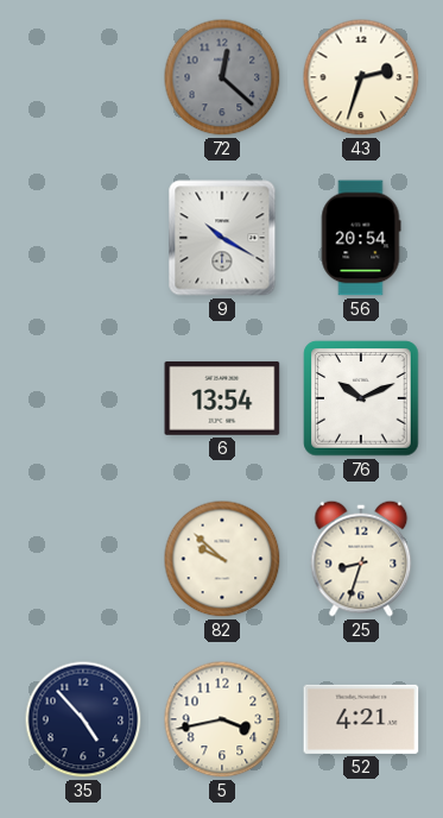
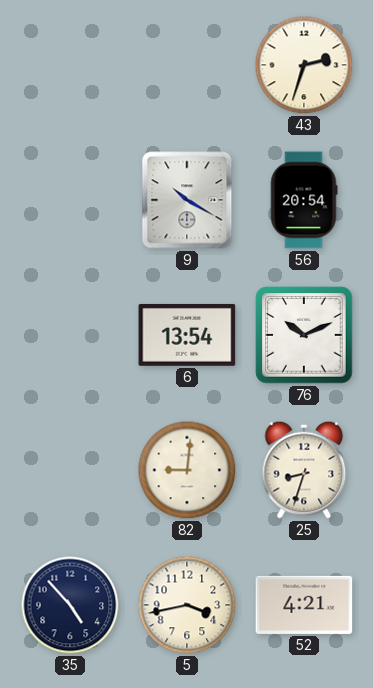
72: 12:22 -> none (222, 77)
82: 9:52 -> 9:01 (187, 470)
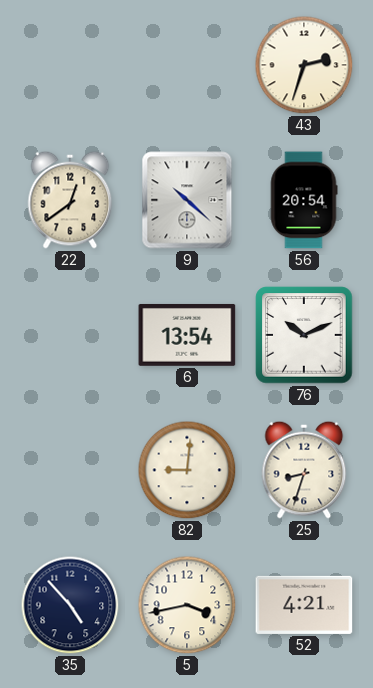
22: none -> 12:39 (70, 200)
9: 10:20 -> 10:22 (187, 200)
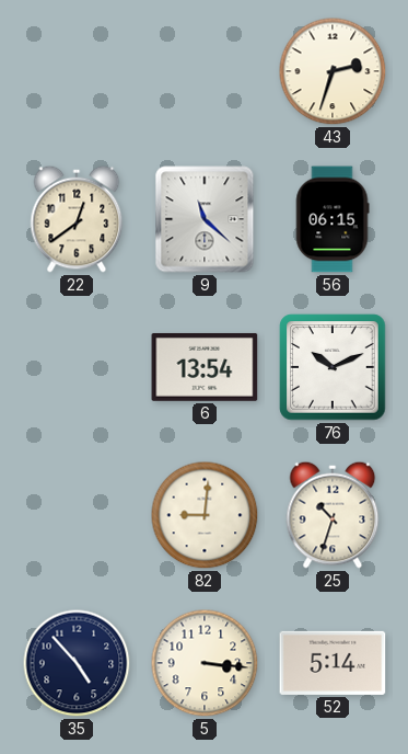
9: 10:22 -> 11:22 (205, 219)
56: 20:54 -> 06:15 (333, 219)
25: 8:33 -> 10:33 (333, 515)
5: 3:43 -> 3:16 (205, 663)
52: 4:21 -> 5:14 (333, 663)
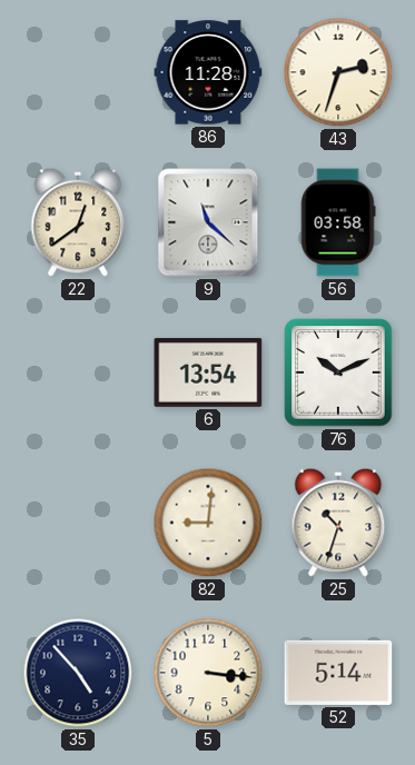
86: none -> 11:28 (208, 72)
56: 06:15 -> 03:58 (338, 222)
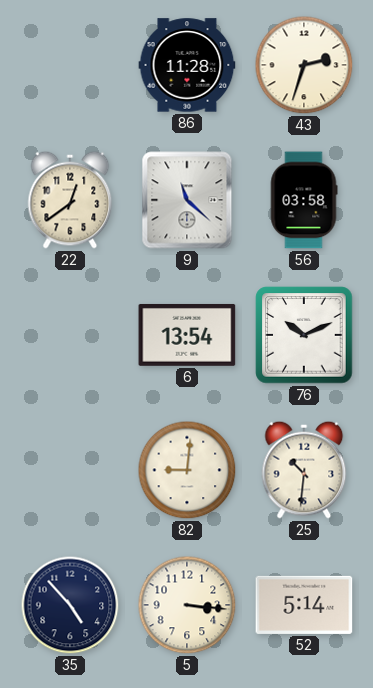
25: 10:33 -> 10:31 (304, 470)
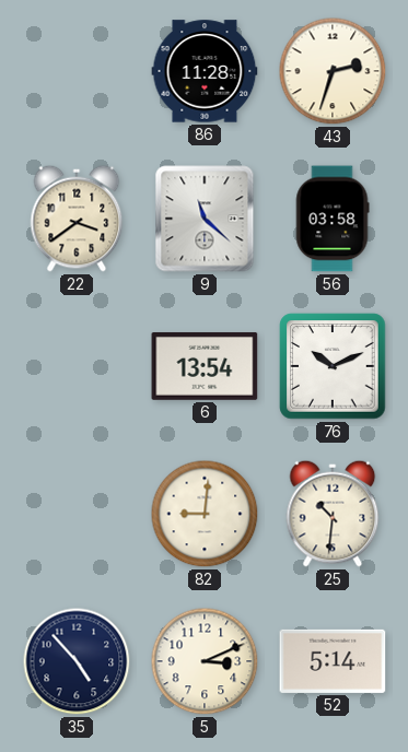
22: 12:39 -> 3:39 (77, 219)
5: 3:16 -> 3:11 (205, 661)
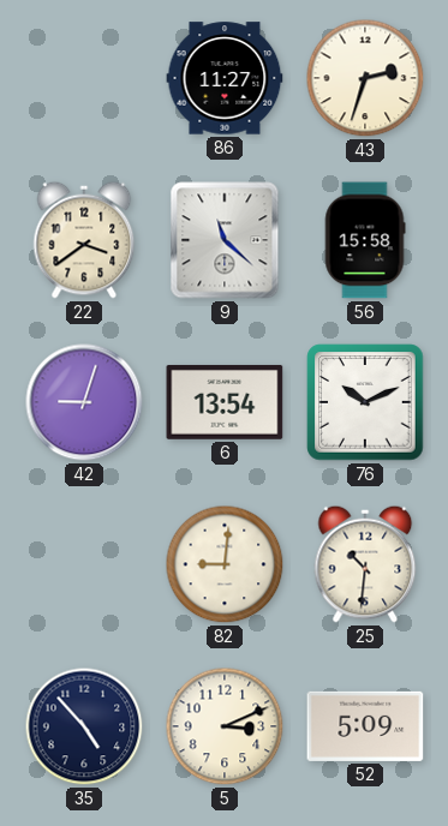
86: 11:28 -> 11:27 (225, 78)
56: 03:58 -> 15:58 (365, 240)
42: none -> 9:03 (84, 402)
52: 5:14 -> 5:09 (365, 726)
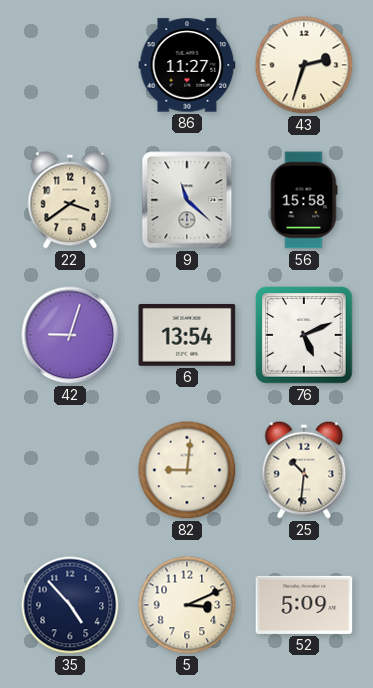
76: 10:11 -> 5:11 (304, 335)
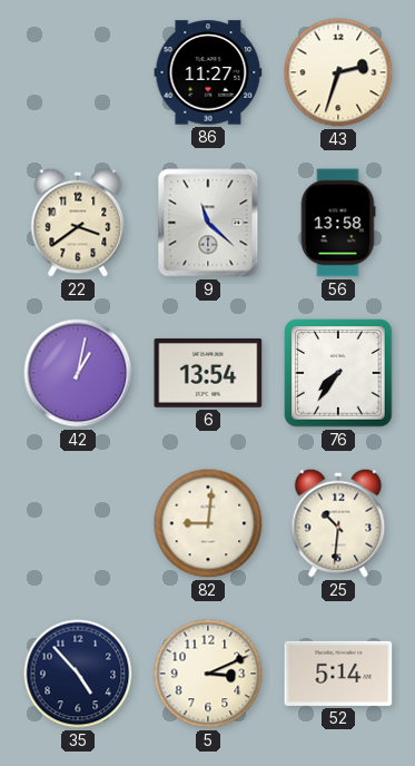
56: 15:58 -> 13:58 (338, 223)
42: 9:03 -> 1:02 (78, 373)
76: 5:11 -> 7:36 (338, 373)
52: 5:09 -> 5:14 (338, 674)
